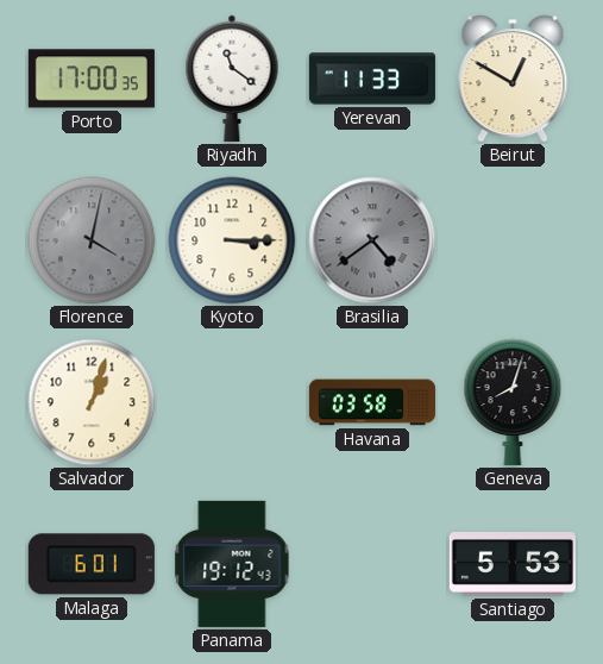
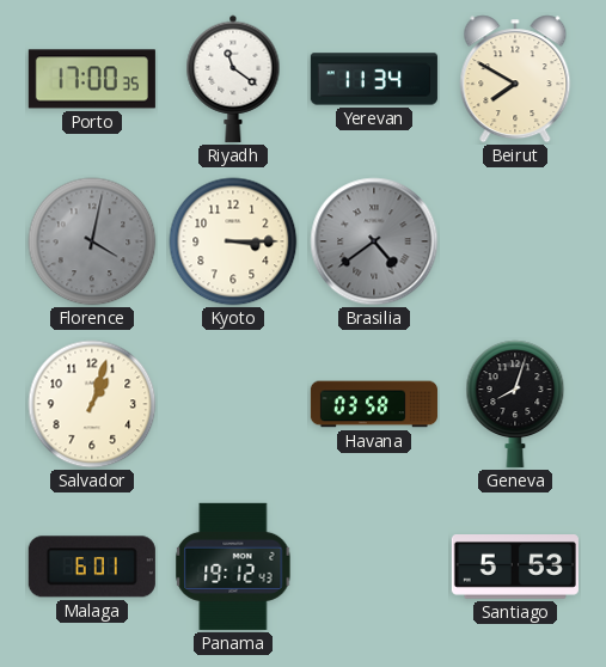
Yerevan: 11:33 -> 11:34 (374, 79)
Beirut: 12:50 -> 7:50 (515, 79)
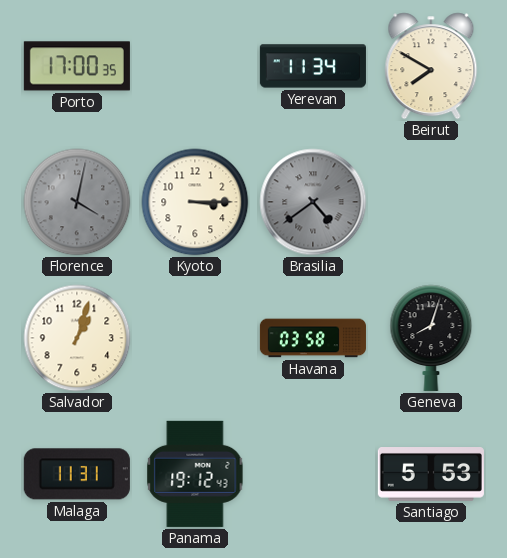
Riyadh: 11:21 -> none (233, 79)
Malaga: 6:01 -> 11:31 (77, 474)
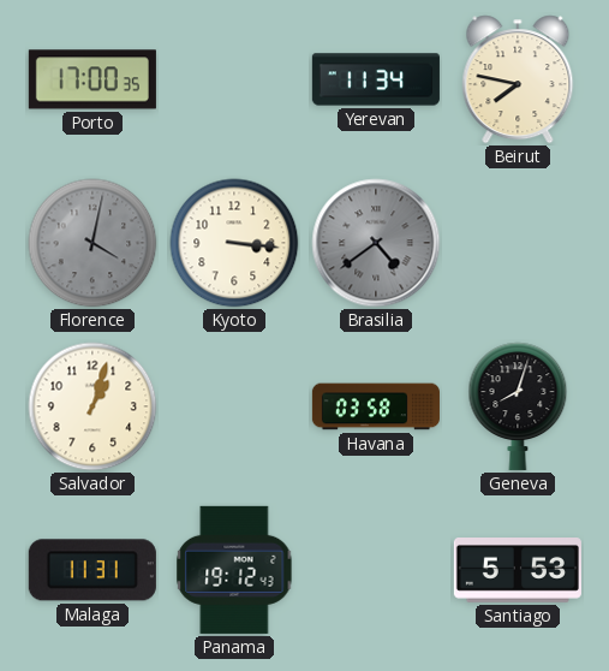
Beirut: 7:50 -> 7:47 (518, 79)
Kyoto: 3:15 -> 3:16 (234, 243)
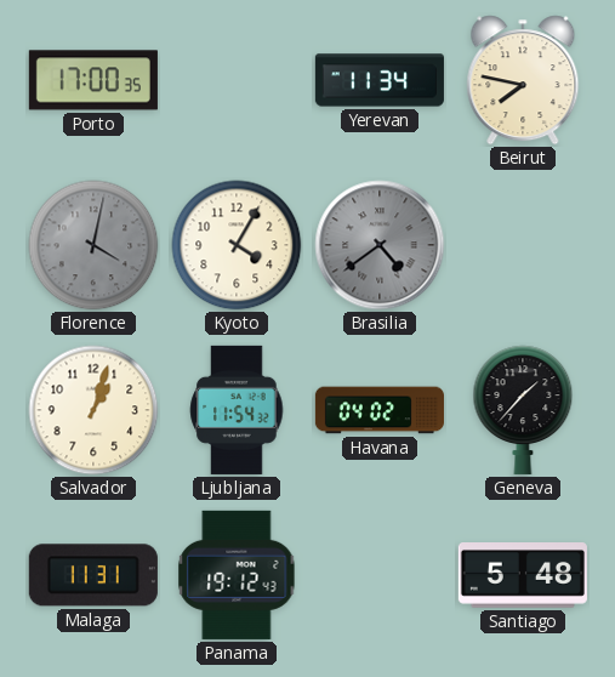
Kyoto: 3:16 -> 4:05 (237, 245)
Ljubljana: none -> 11:54 (237, 410)
Havana: 03:58 -> 04:02 (380, 410)
Geneva: 8:03 -> 1:37 (523, 410)
Santiago: 5:53 -> 5:48 (523, 576)
